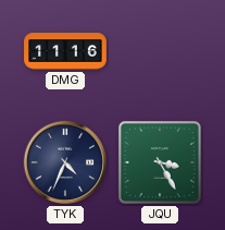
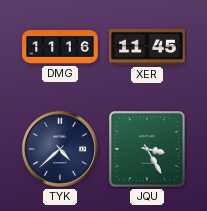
XER: none -> 11:45 (147, 47)
TYK: 4:34 -> 4:38 (60, 149)
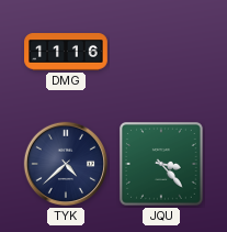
XER: 11:45 -> none (147, 47)
JQU: 3:25 -> 3:23 (162, 165)
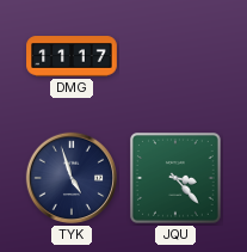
DMG: 11:16 -> 11:17 (72, 56)
TYK: 4:38 -> 4:57 (72, 178)
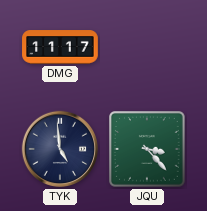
TYK: 4:57 -> 4:59 (60, 149)
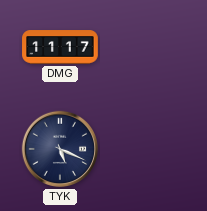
TYK: 4:59 -> 5:19 (60, 149)
JQU: 3:23 -> none (148, 150)
